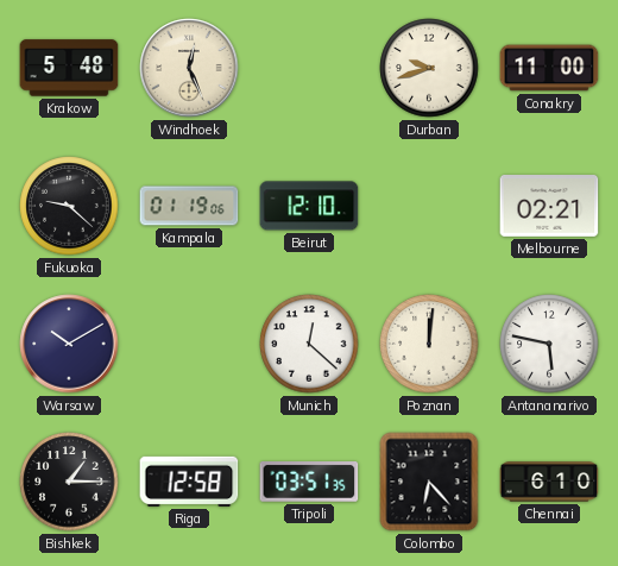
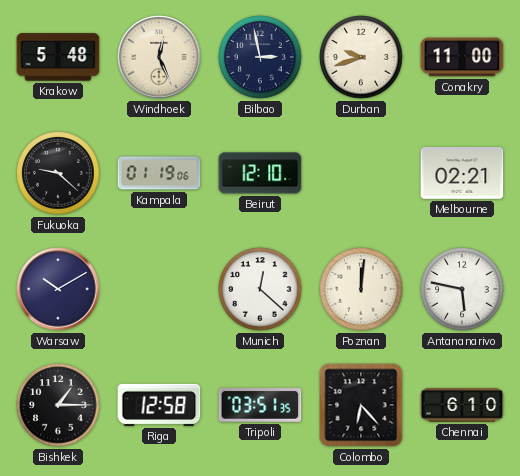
Bilbao: none -> 2:58 (260, 57)
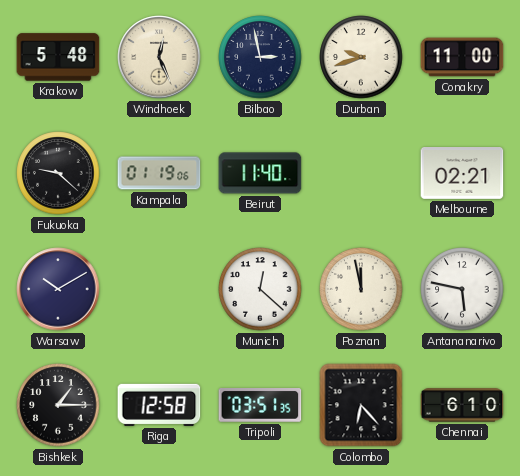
Beirut: 12:10 -> 11:40 (260, 173)
Poznan: 12:01 -> 11:58 (361, 289)
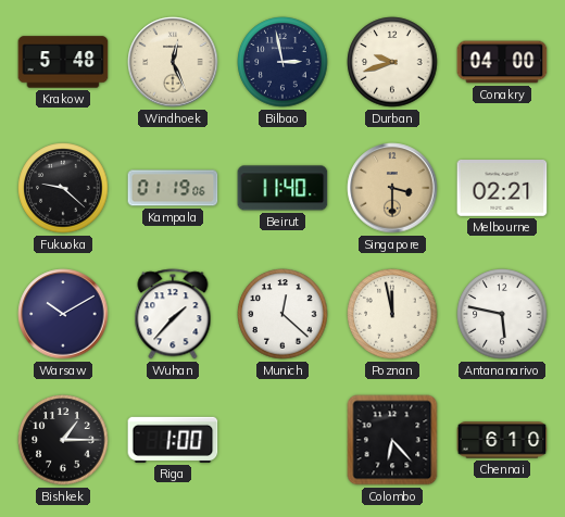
Conakry: 11:00 -> 04:00 (502, 62)
Singapore: none -> 3:30 (392, 188)
Wuhan: none -> 1:37 (173, 314)
Riga: 12:58 -> 1:00 (173, 440)
Tripoli: 03:51 -> none (260, 406)
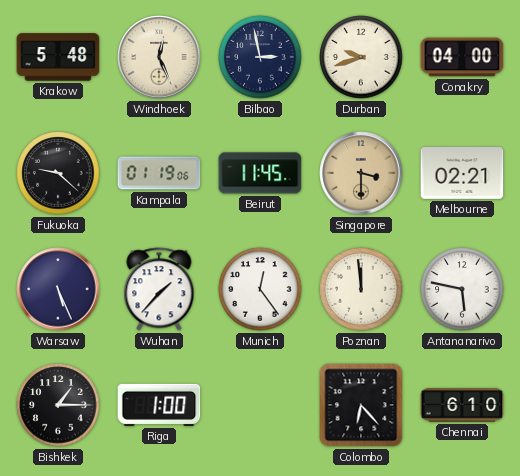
Beirut: 11:40 -> 11:45 (260, 173)
Warsaw: 10:10 -> 5:26 (58, 289)
Munich: 12:22 -> 12:24 (260, 289)
Poznan: 11:58 -> 11:59 (361, 289)
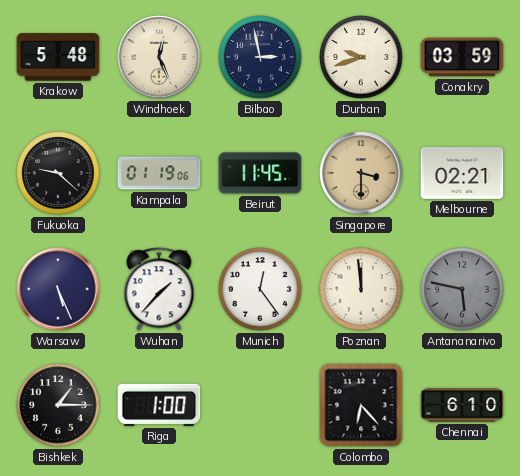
Conakry: 04:00 -> 03:59 (462, 57)
Antananarivo dial: white -> grey (462, 289)
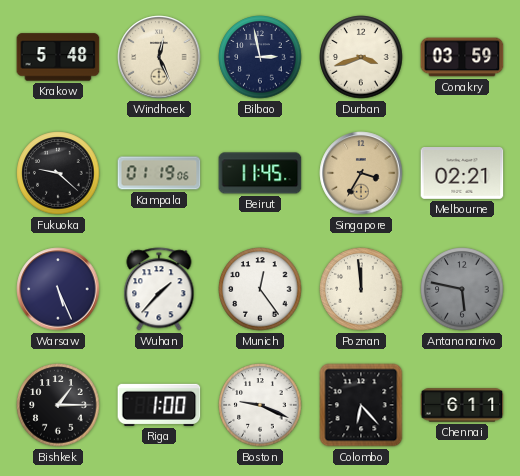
Durban: 9:42 -> 3:42 (361, 57)
Singapore: 3:30 -> 3:35 (361, 173)
Boston: none -> 9:19 (260, 405)
Chennai: 6:10 -> 6:11 (462, 405)
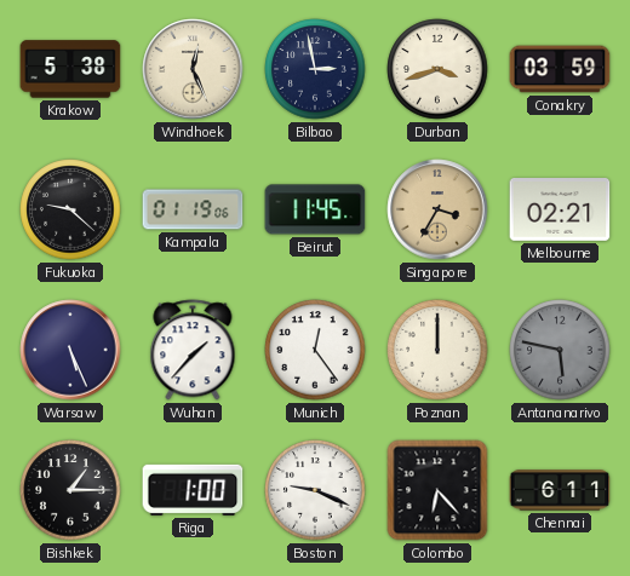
Krakow: 5:48 -> 5:38 (70, 69)
Poznan: 11:59 -> 12:00 (437, 350)
